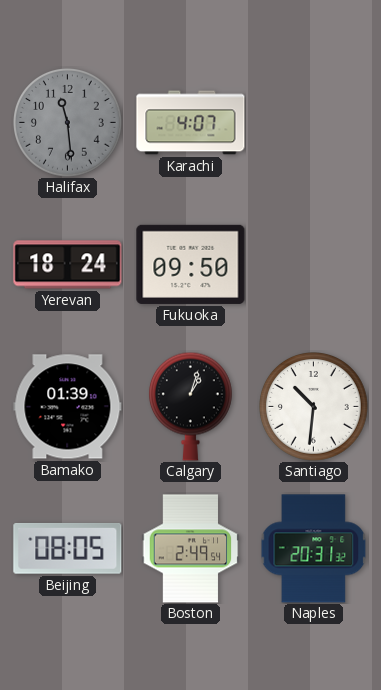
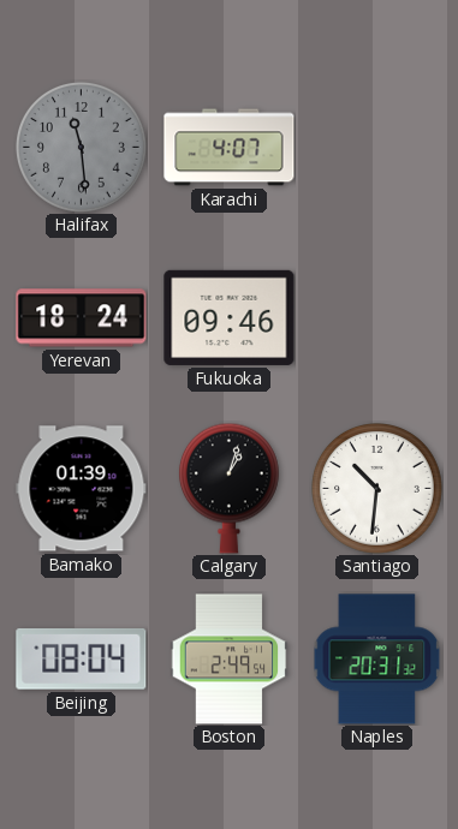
Fukuoka: 09:50 -> 09:46 (230, 317)
Beijing: 08:05 -> 08:04 (82, 658)
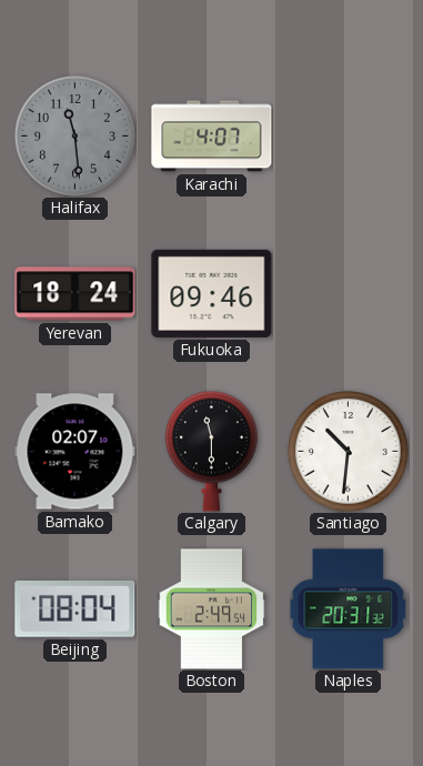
Bamako: 01:39 -> 02:07 (75, 452)
Calgary: 1:03 -> 11:30 (211, 451)
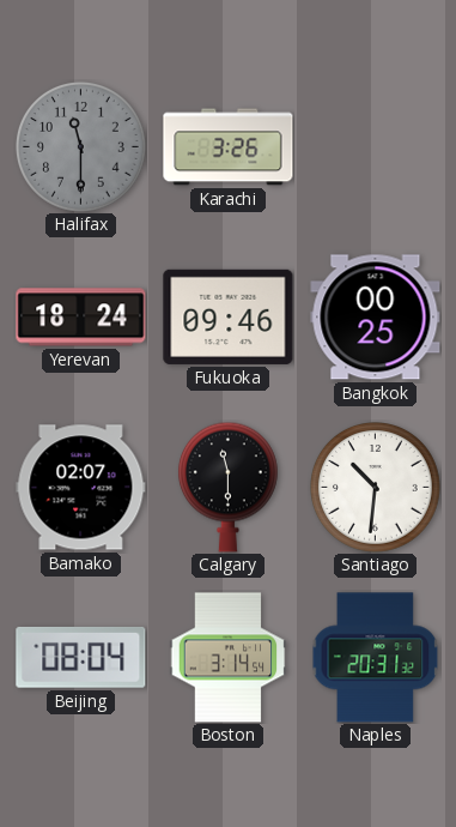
Halifax: 11:29 -> 11:30 (81, 147)
Karachi: 4:07 -> 3:26 (229, 147)
Bangkok: none -> 00:25 (376, 318)
Boston: 2:49 -> 3:14 (229, 658)
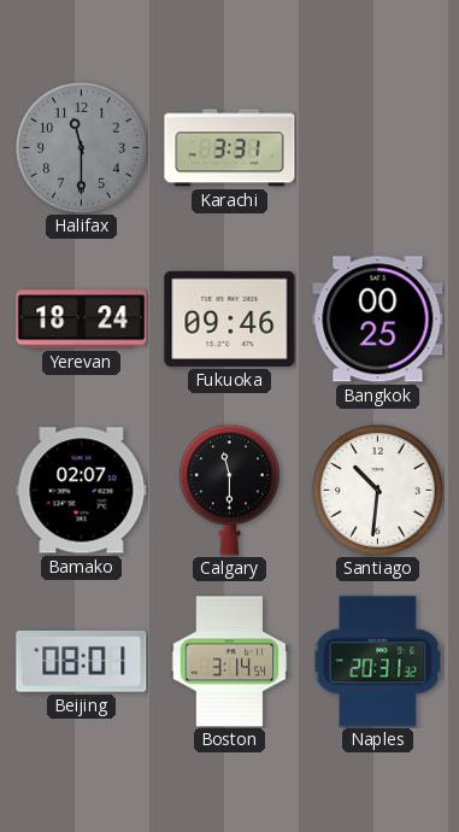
Karachi: 3:26 -> 3:31 (230, 148)
Beijing: 08:04 -> 08:01 (82, 661)
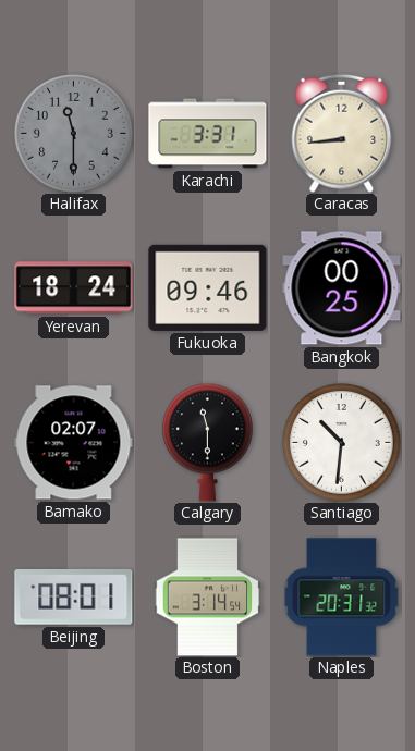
Caracas: none -> 8:44 (342, 133)
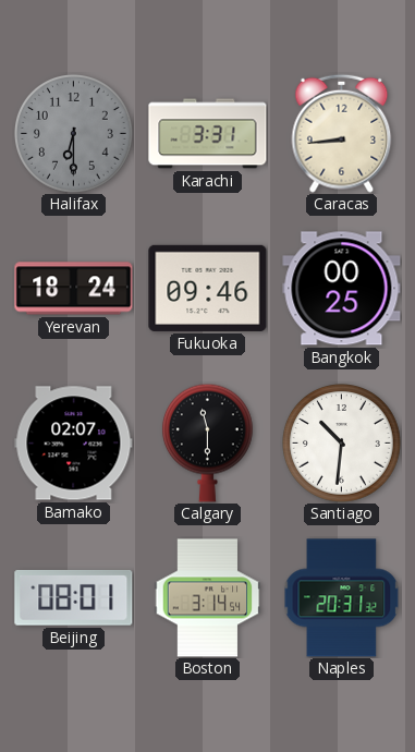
Halifax: 11:30 -> 6:30 (74, 134)
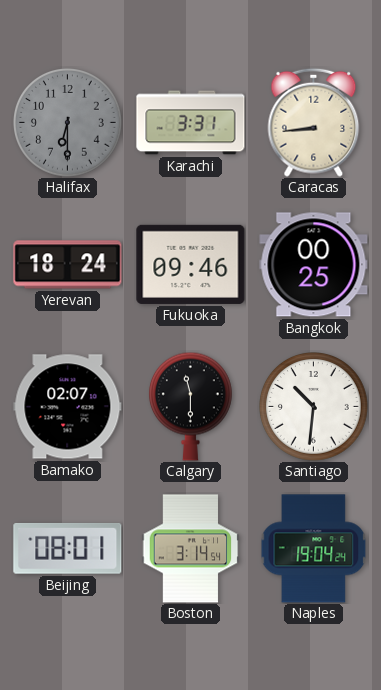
Naples: 20:31 -> 19:04 (314, 549)
